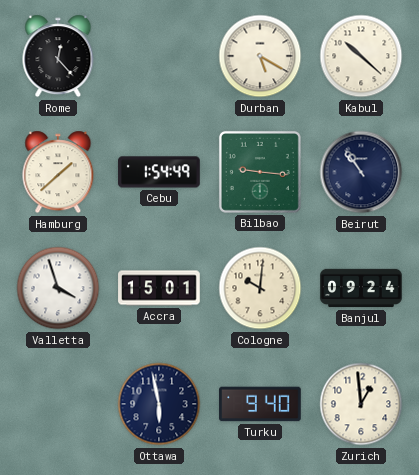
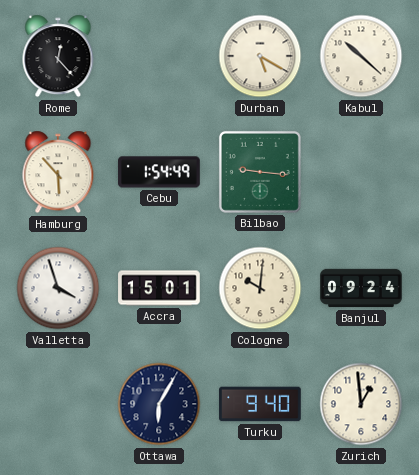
Hamburg: 1:38 -> 5:53 (58, 172)
Beirut: 10:54 -> none (361, 172)
Ottawa: 5:58 -> 6:05 (159, 404)
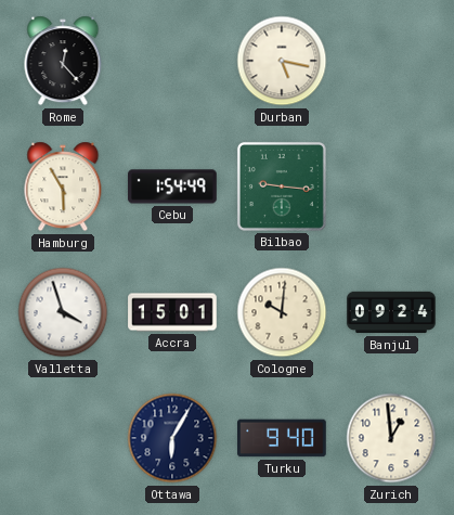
Durban: 5:20 -> 5:17 (282, 61)
Kabul: 10:22 -> none (361, 56)
Hamburg: 5:53 -> 5:55 (63, 186)
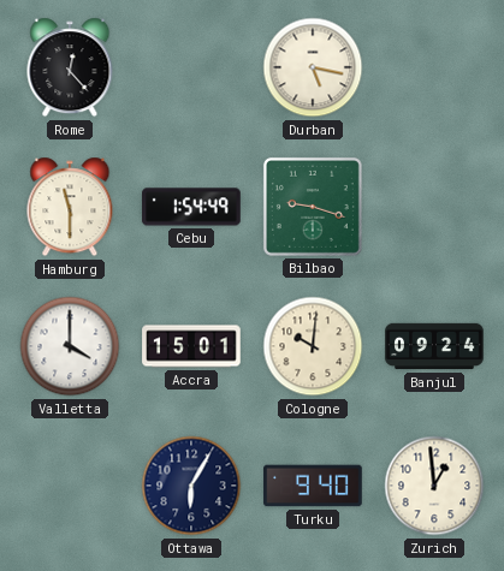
Hamburg: 5:55 -> 11:30 (70, 207)
Bilbao: 9:16 -> 9:18 (313, 207)
Valletta: 3:57 -> 4:00 (70, 346)
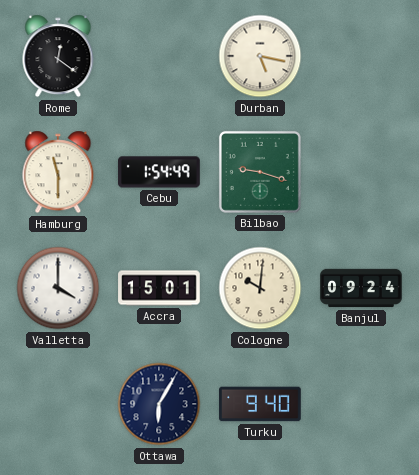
Rome: 12:23 -> 12:21 (58, 56)
Zurich: 12:59 -> none (434, 486)
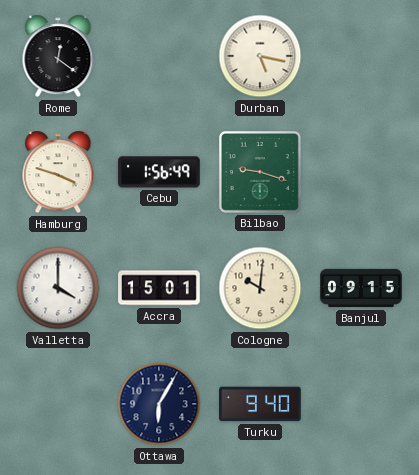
Hamburg: 11:30 -> 3:48 (58, 172)
Cebu: 1:54 -> 1:56 (159, 172)
Banjul: 09:24 -> 09:15 (361, 288)
